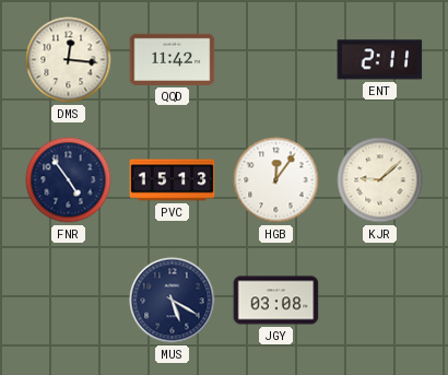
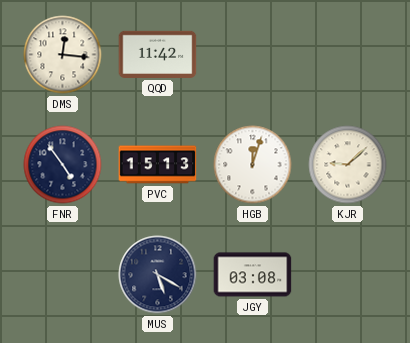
ENT: 2:11 -> none (380, 60)
HGB: 12:06 -> 12:03 (253, 165)
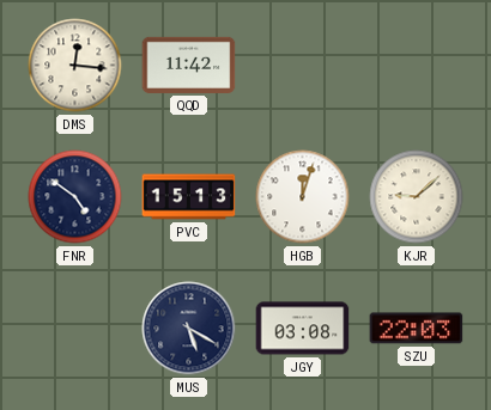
FNR: 4:54 -> 4:51 (75, 197)
SZU: none -> 22:03 (417, 329)
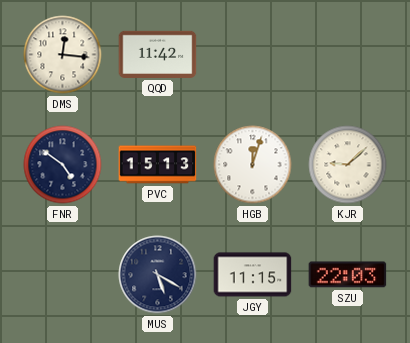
JGY: 03:08 -> 11:15 (253, 275)
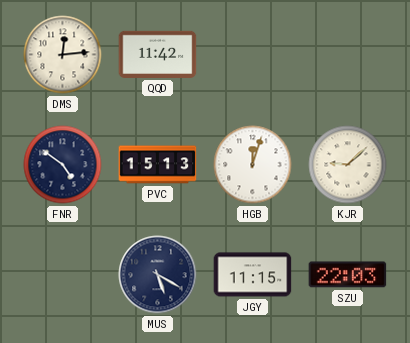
DMS: 12:16 -> 12:14 (63, 55)
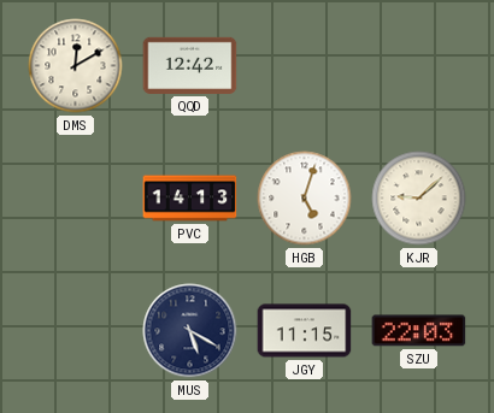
DMS: 12:14 -> 12:10 (76, 66)
QQD: 11:42 -> 12:42 (190, 65)
FNR: 4:51 -> none (63, 165)
PVC: 15:13 -> 14:13 (190, 199)
HGB: 12:03 -> 5:03 (305, 199)
